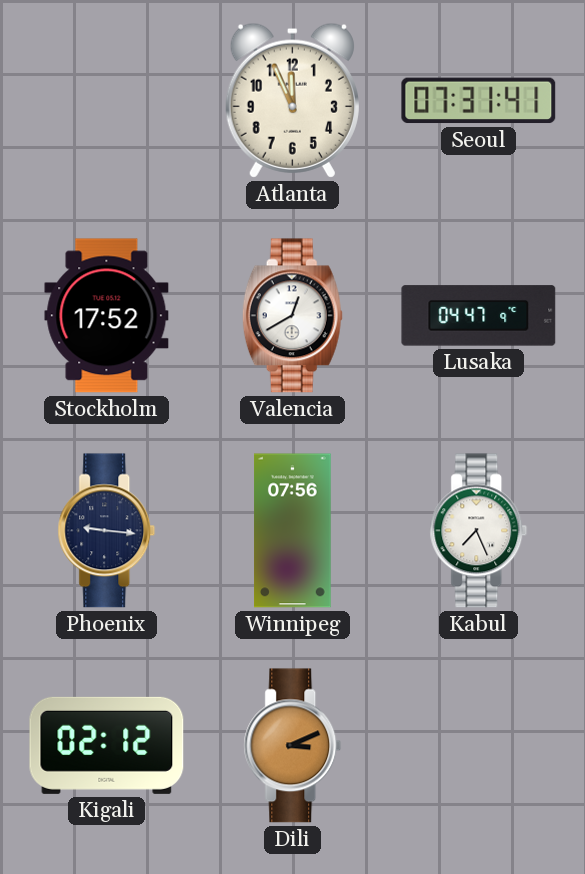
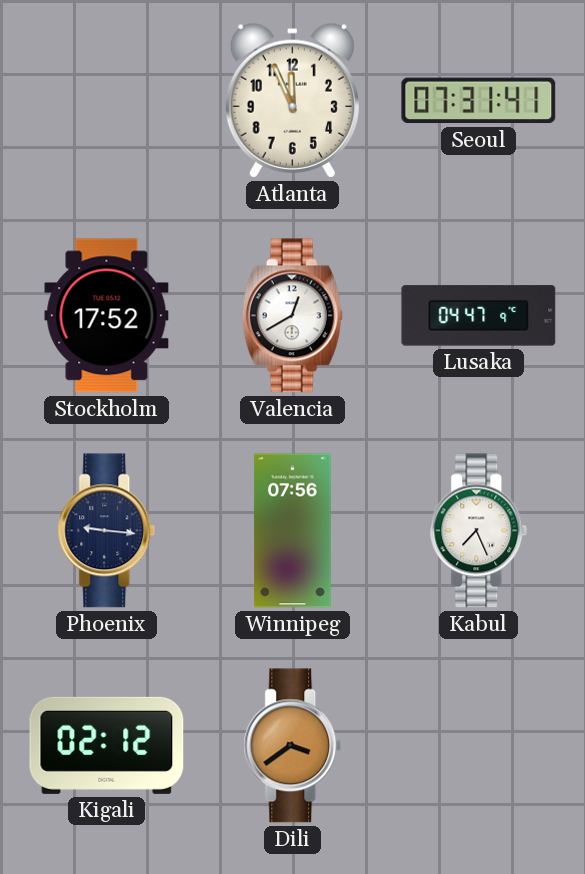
Dili: 3:11 -> 3:39 (293, 746)
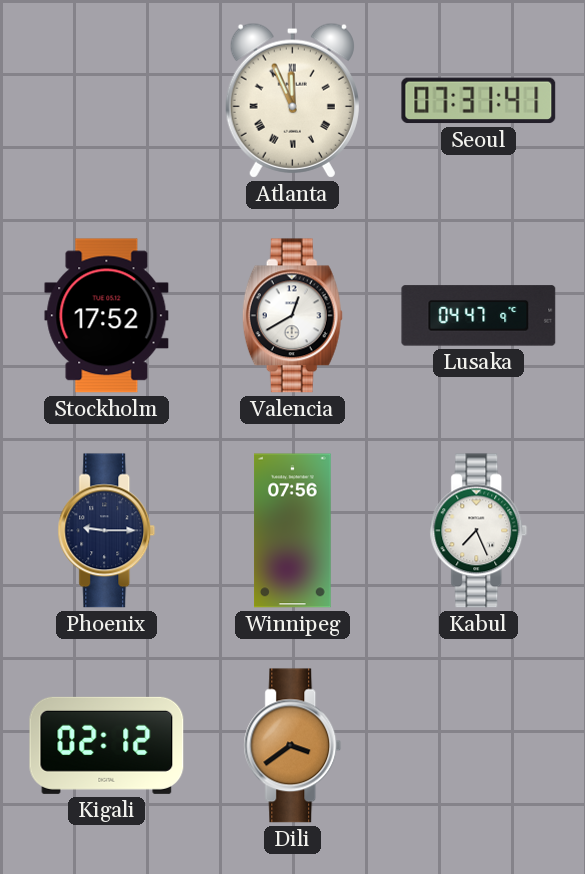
Atlanta numerals: Arabic -> Roman (292, 100)
Phoenix: 9:16 -> 9:15 (107, 531)
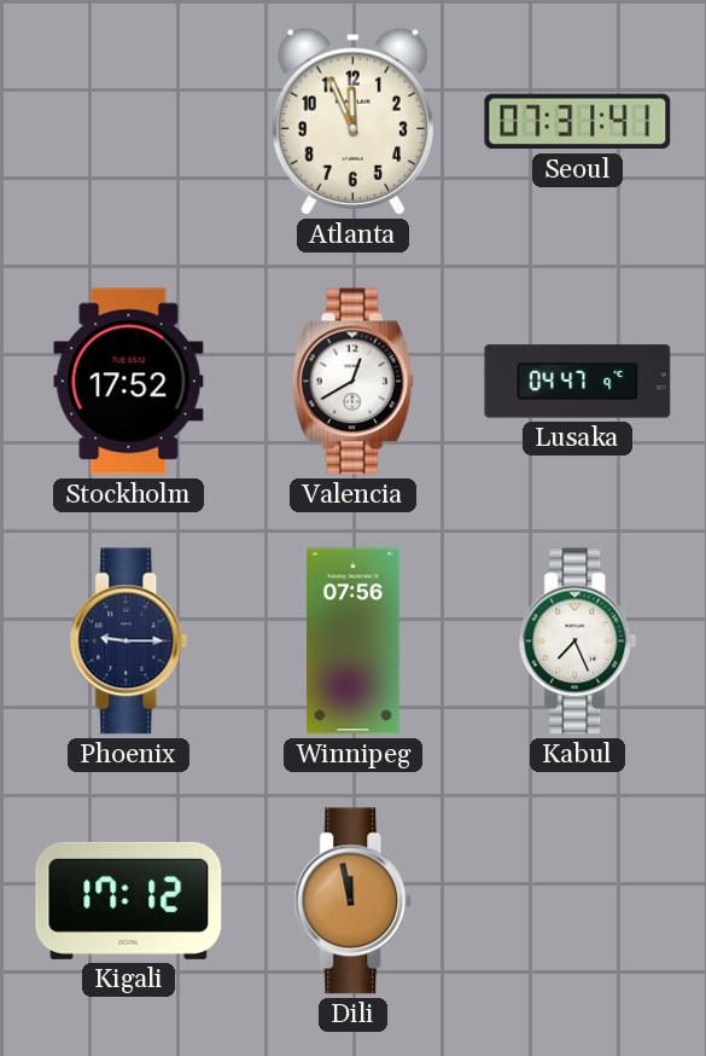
Atlanta numerals: Roman -> Arabic (352, 121)
Kigali: 02:12 -> 17:12 (129, 900)
Dili: 3:39 -> 11:58 (354, 901)
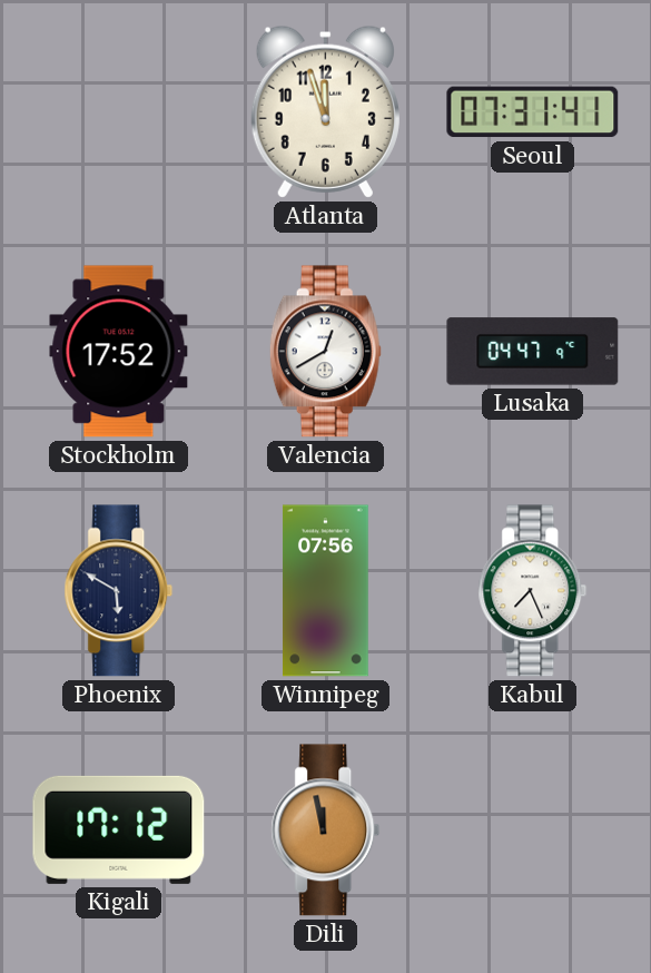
Atlanta: 11:56 -> 11:57 (325, 111)
Phoenix: 9:15 -> 5:50 (119, 591)
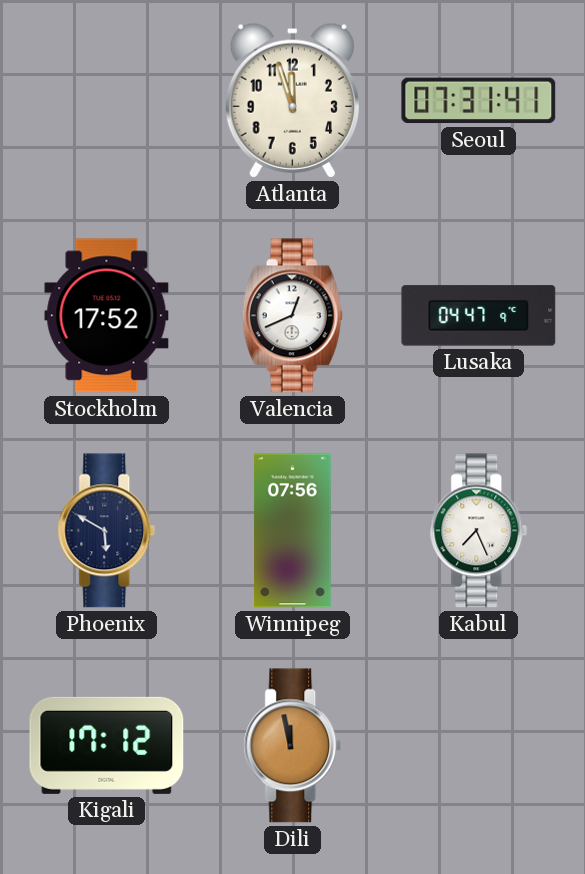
Valencia: 12:40 -> 12:41 (292, 316)
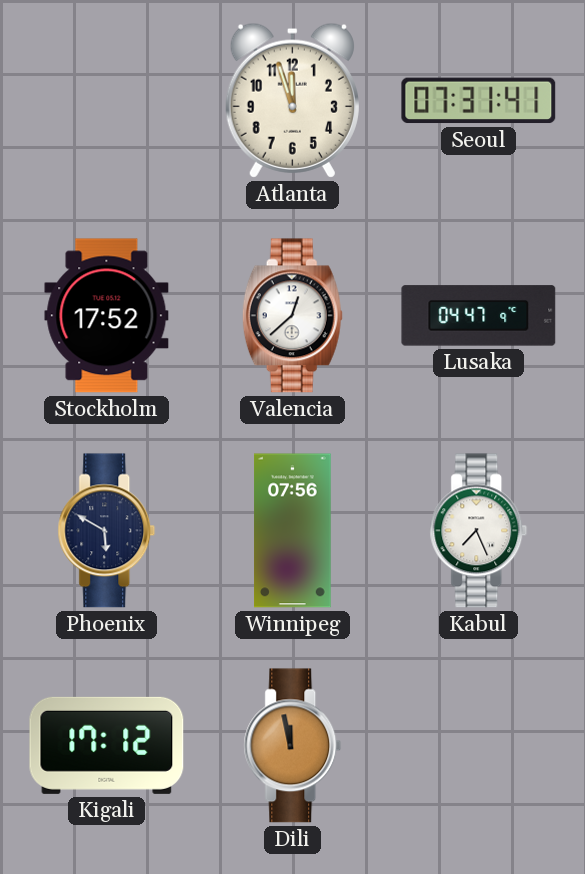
Valencia: 12:41 -> 12:38 (292, 316)
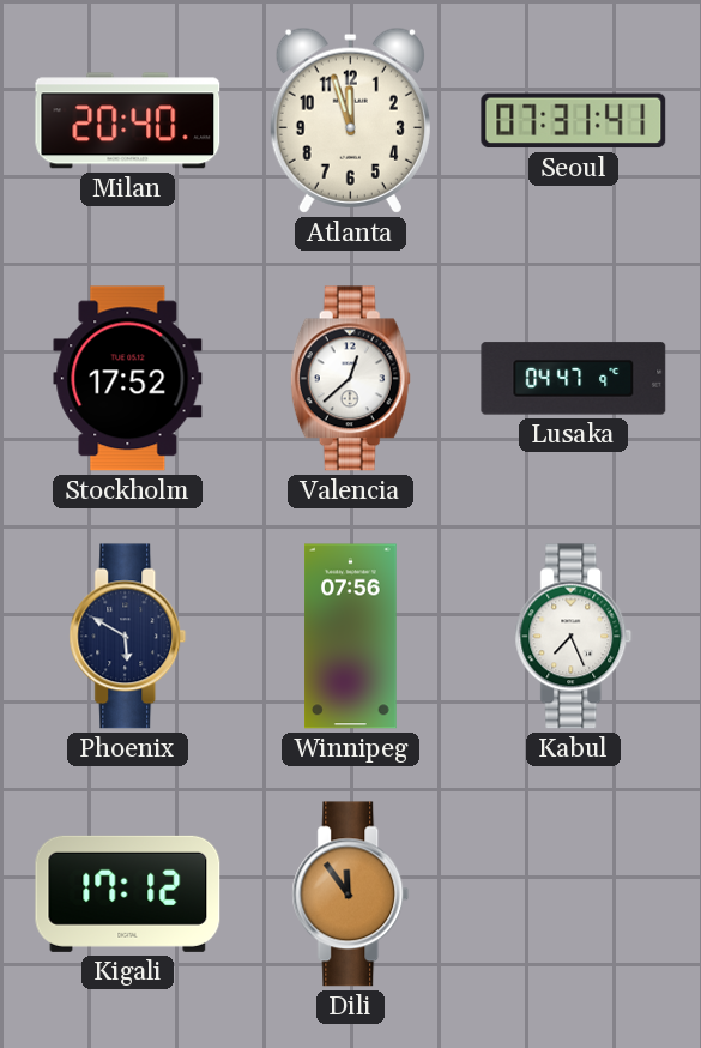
Milan: none -> 20:40 (128, 121)
Dili: 11:58 -> 11:54 (351, 895)
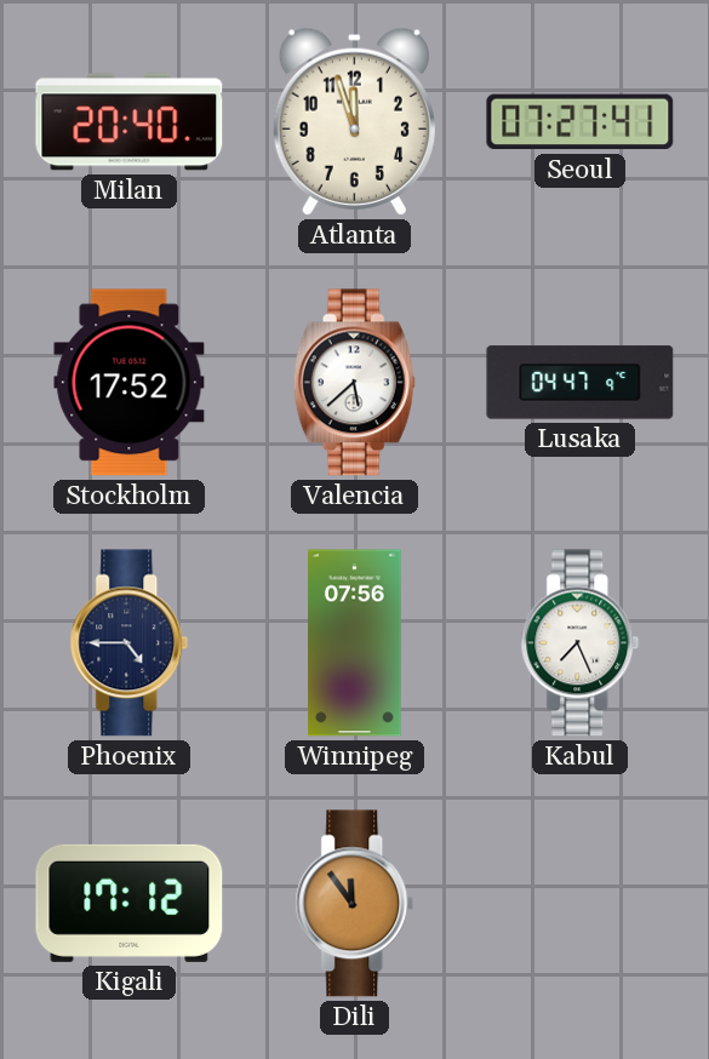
Seoul: 07:31 -> 07:27 (581, 122)
Valencia: 12:38 -> 5:38 (354, 383)
Phoenix: 5:50 -> 4:45 (130, 643)
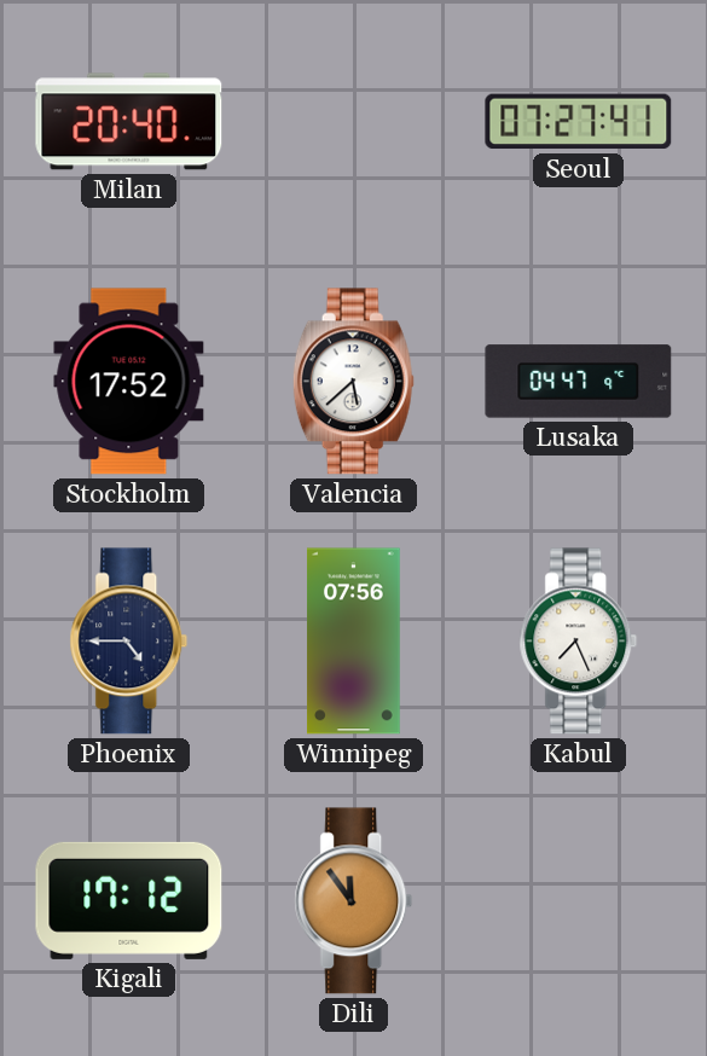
Atlanta: 11:57 -> none (354, 121)
